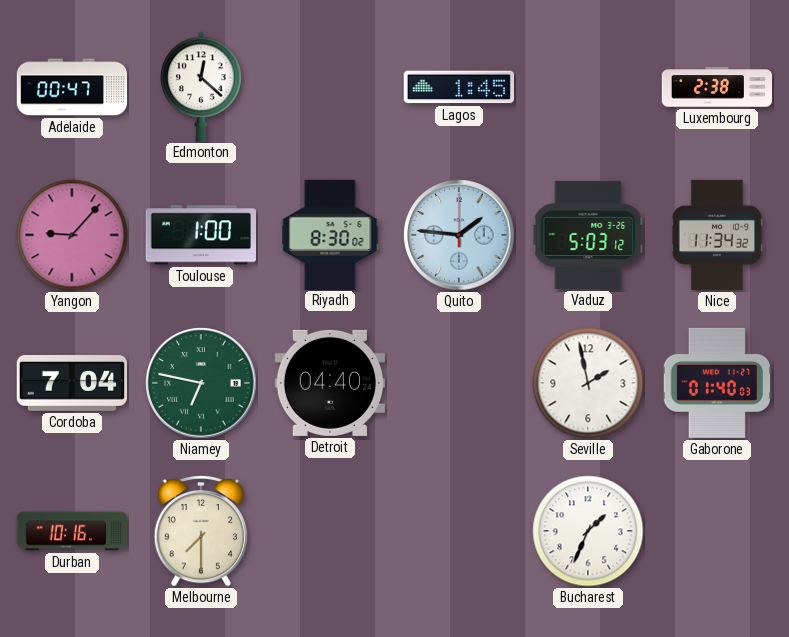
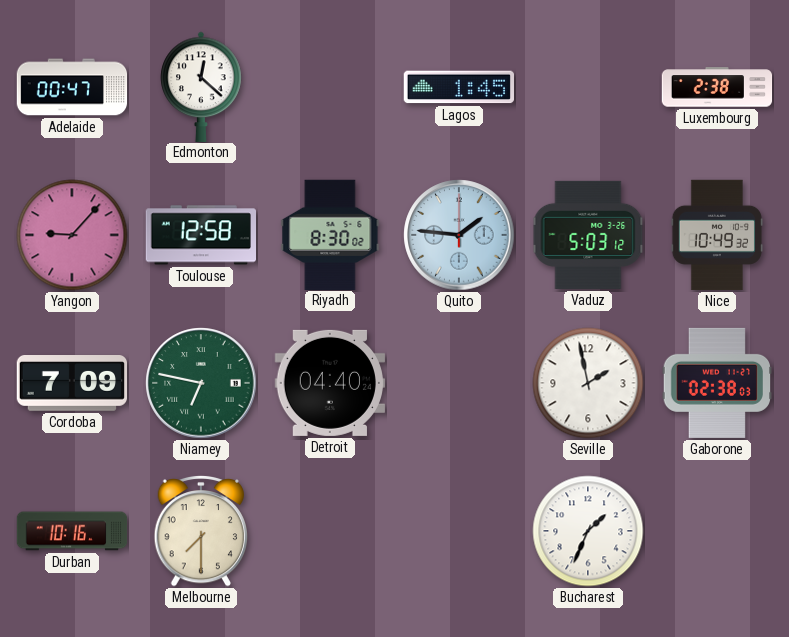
Toulouse: 1:00 -> 12:58 (200, 235)
Nice: 11:34 -> 10:49 (717, 235)
Cordoba: 7:04 -> 7:09 (71, 384)
Gaborone: 01:40 -> 02:38 (716, 383)
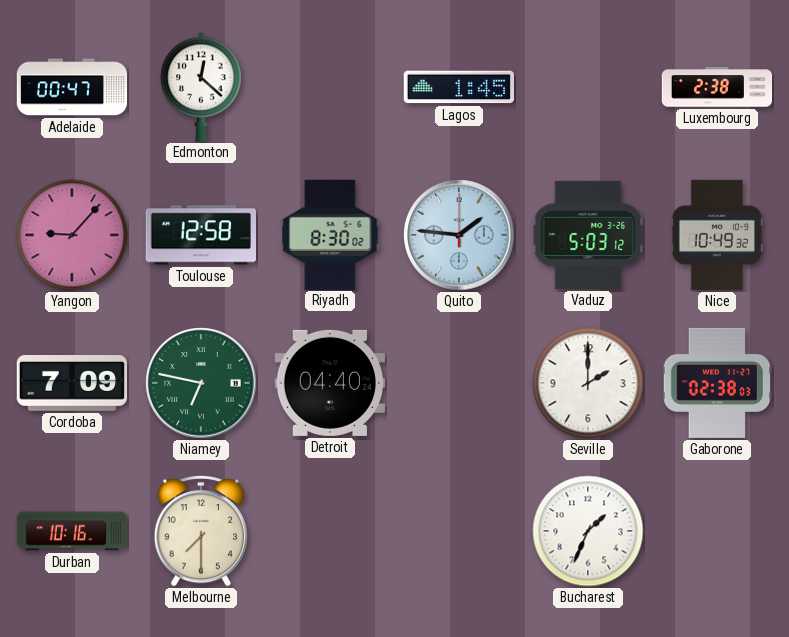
Seville: 1:58 -> 2:00 (588, 383)
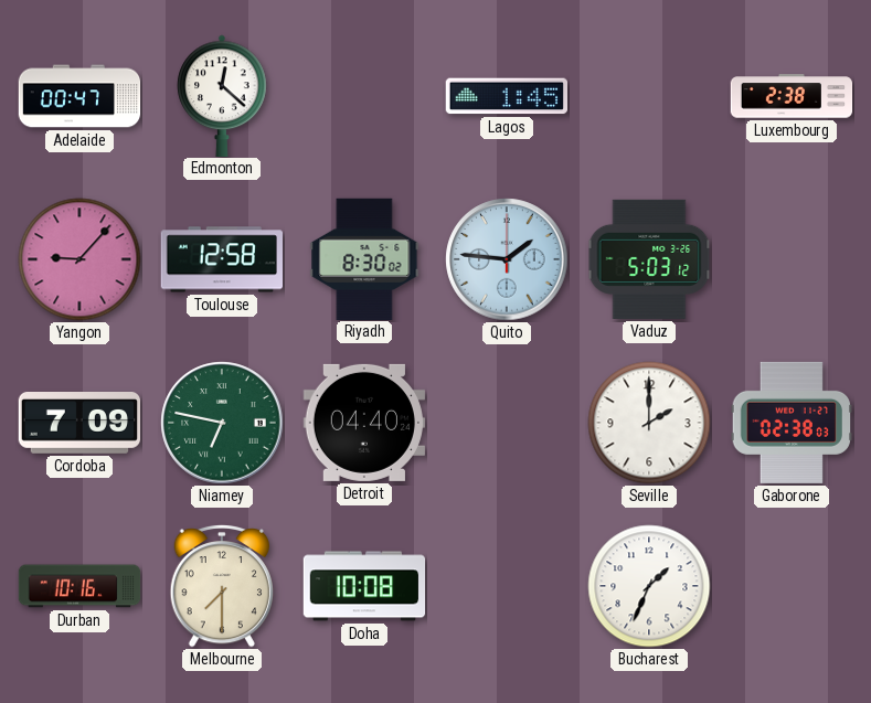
Nice: 10:49 -> none (717, 235)
Doha: none -> 10:08 (364, 586)
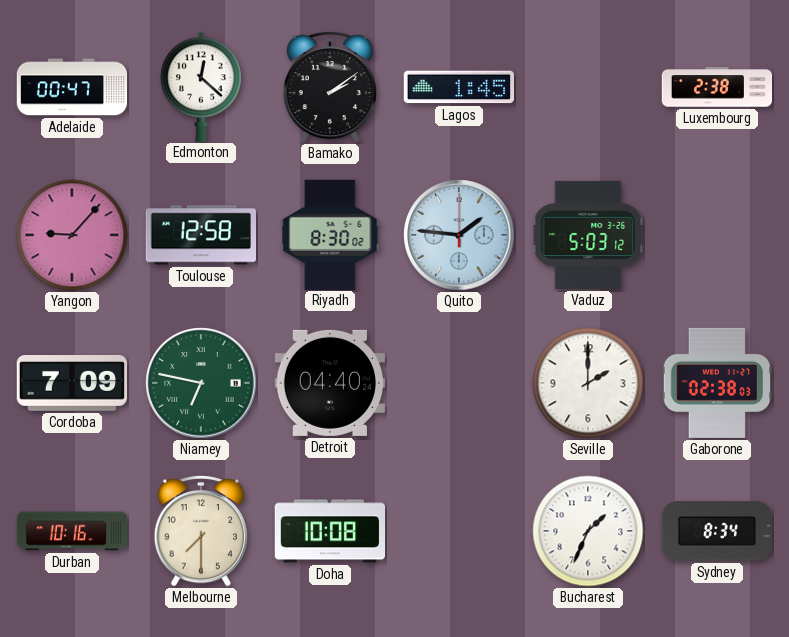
Bamako: none -> 2:09 (329, 87)
Sydney: none -> 8:34 (716, 531)
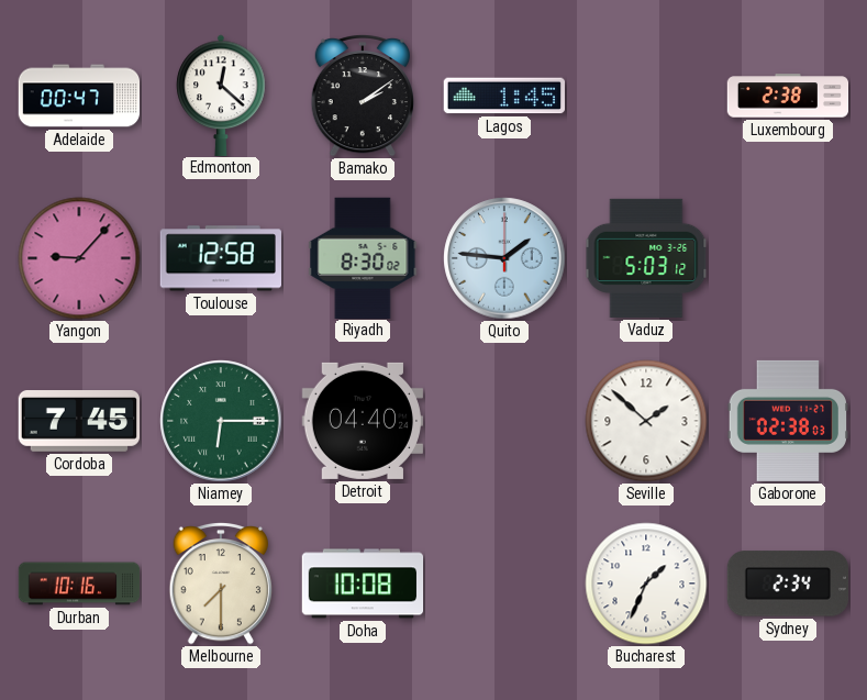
Cordoba: 7:09 -> 7:45 (78, 422)
Niamey: 6:47 -> 6:15 (221, 421)
Seville: 2:00 -> 1:52 (646, 421)
Sydney: 8:34 -> 2:34 (787, 584)
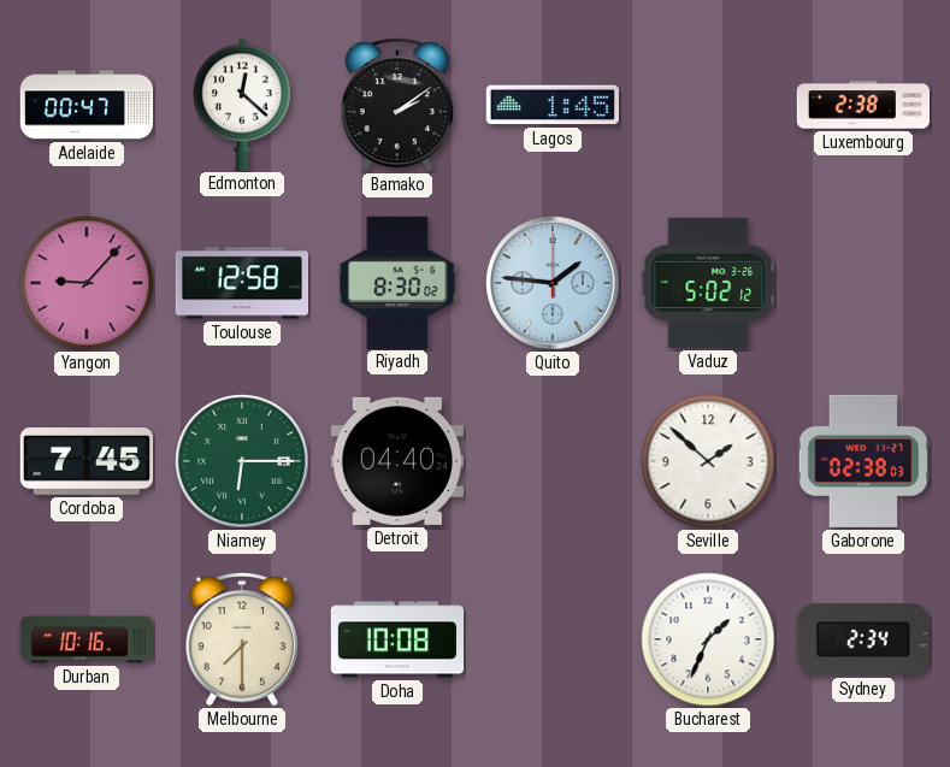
Vaduz: 5:03 -> 5:02 (708, 283)
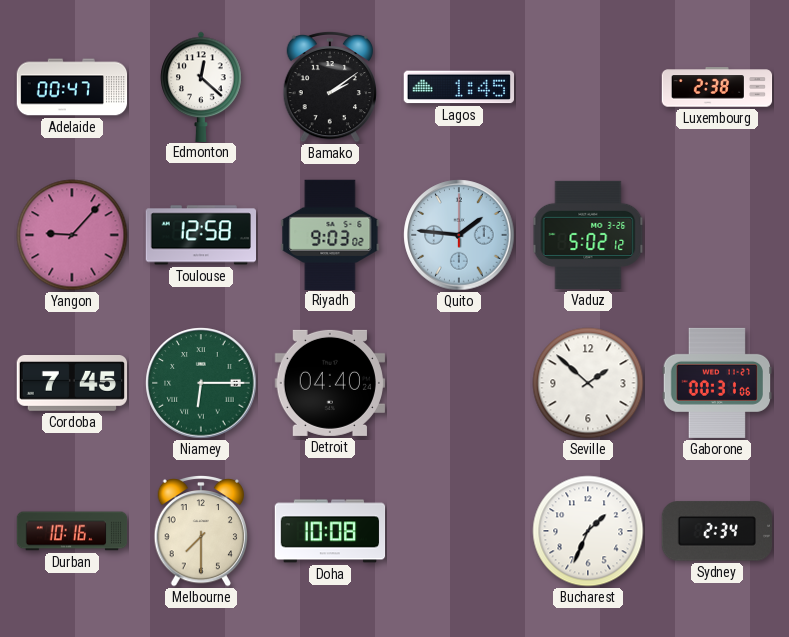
Riyadh: 8:30 -> 9:03 (330, 234)
Gaborone: 02:38 -> 00:31 (716, 383)
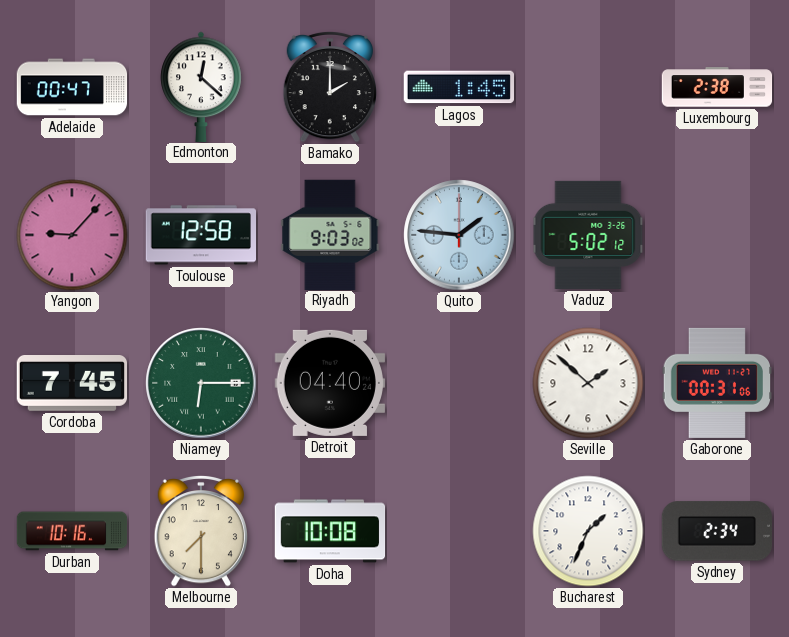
Bamako: 2:09 -> 2:00 (329, 87)
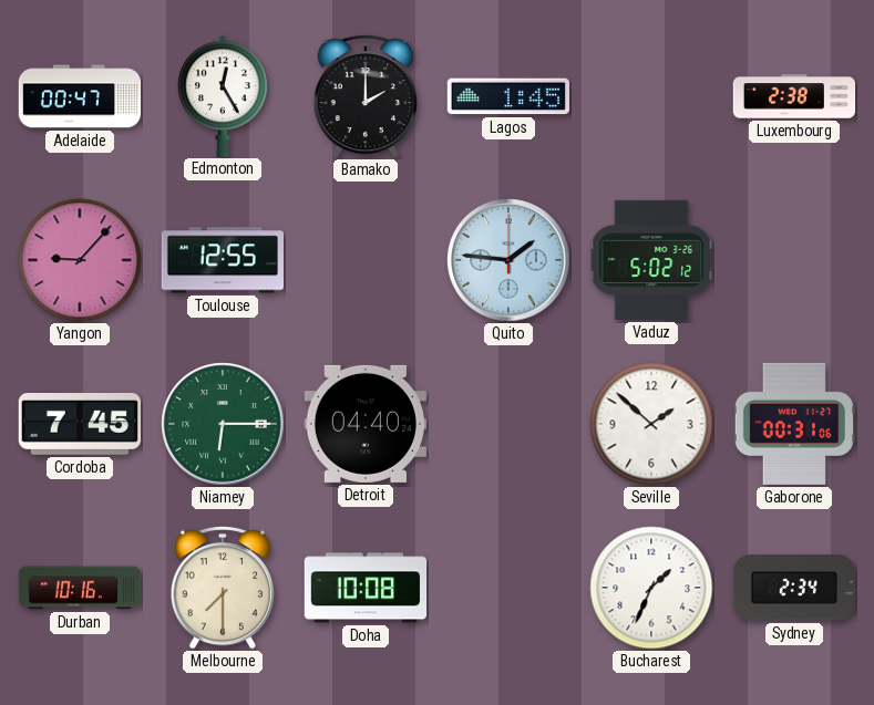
Edmonton: 12:22 -> 12:25 (223, 95)
Toulouse: 12:58 -> 12:55 (222, 260)
Riyadh: 9:03 -> none (330, 234)
